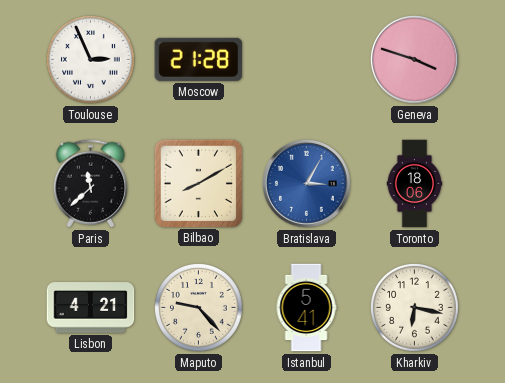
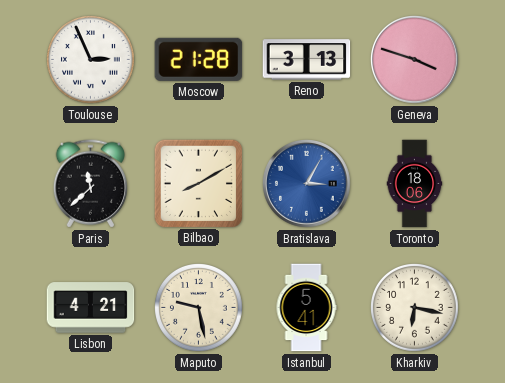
Reno: none -> 3:13 (307, 60)
Maputo: 9:23 -> 9:28 (199, 308)
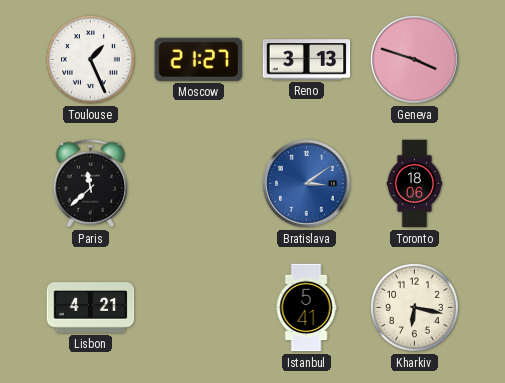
Toulouse: 2:56 -> 1:26 (91, 60)
Moscow: 21:28 -> 21:27 (199, 59)
Bilbao: 8:10 -> none (198, 183)
Bratislava: 3:05 -> 3:09 (307, 184)
Maputo: 9:28 -> none (199, 308)
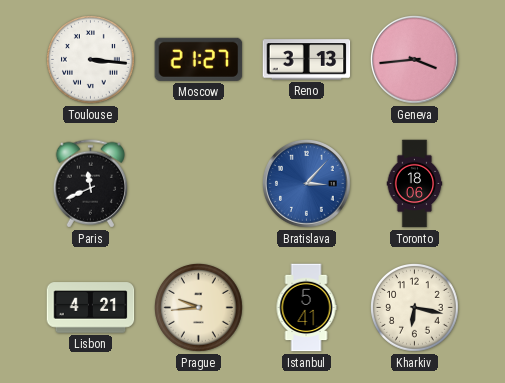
Toulouse: 1:26 -> 3:16 (91, 60)
Geneva: 3:48 -> 3:44 (415, 60)
Paris: 11:38 -> 11:41 (90, 184)
Bratislava: 3:09 -> 3:07 (307, 184)
Prague: none -> 9:44 (199, 308)
